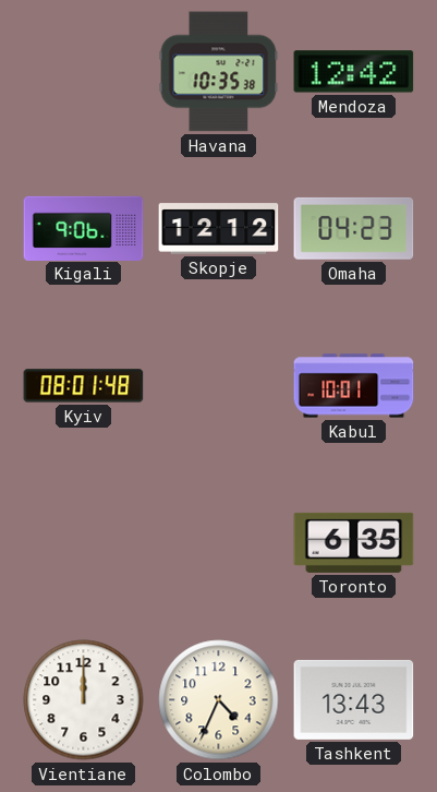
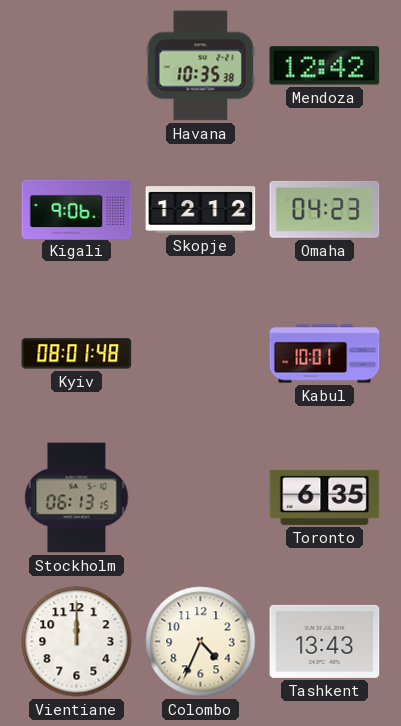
Stockholm: none -> 06:13 (77, 498)
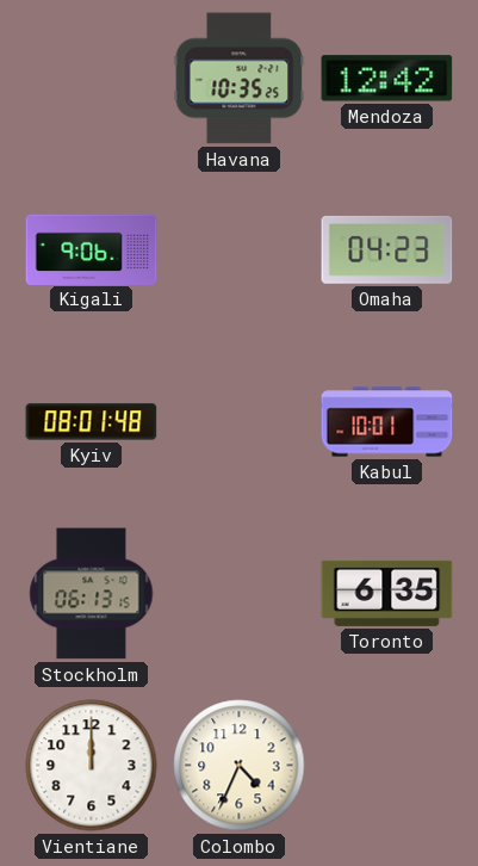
Havana: 10:35:38 -> 10:35:25 (240, 79)
Skopje: 12:12 -> none (201, 210)
Tashkent: 13:43 -> none (325, 641)
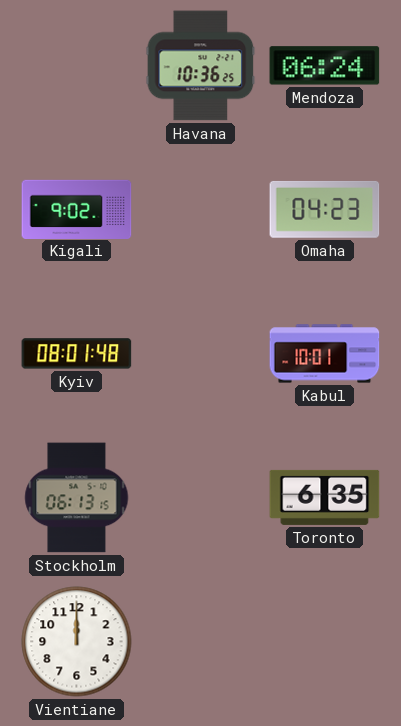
Havana: 10:35 -> 10:36 (201, 66)
Mendoza: 12:42 -> 06:24 (325, 66)
Kigali: 9:06 -> 9:02 (77, 209)
Colombo: 4:34 -> none (240, 766)
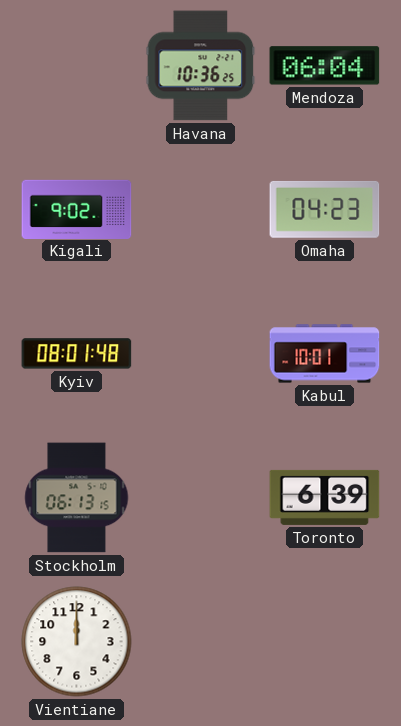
Mendoza: 06:24 -> 06:04 (325, 66)
Toronto: 6:35 -> 6:39 (325, 497)
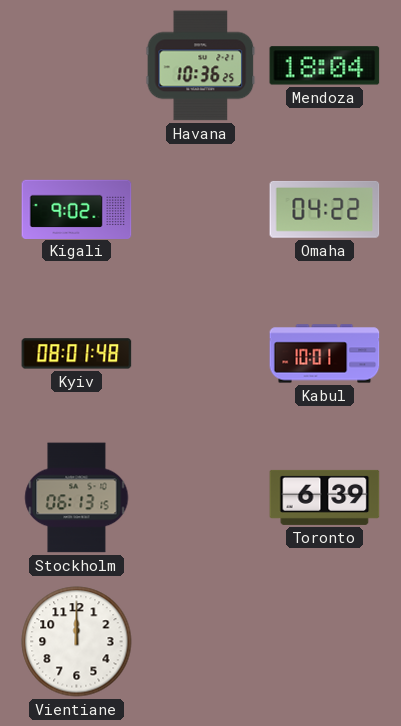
Mendoza: 06:04 -> 18:04 (325, 66)
Omaha: 04:23 -> 04:22 (325, 209)
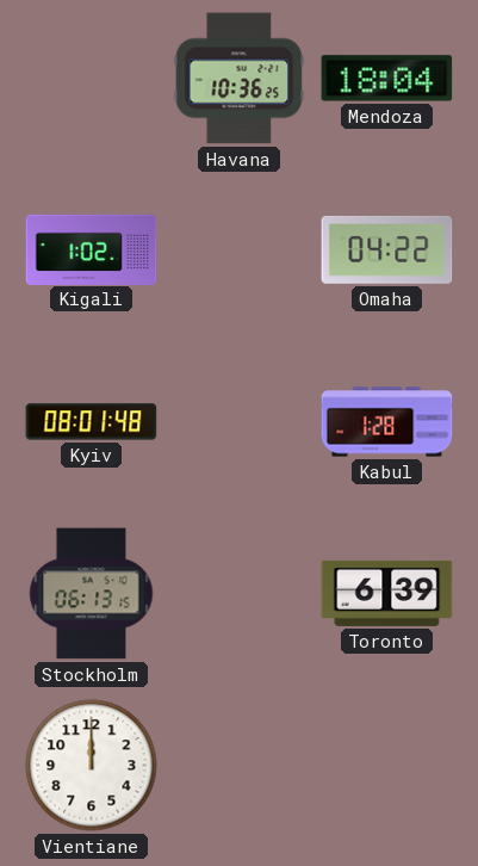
Kigali: 9:02 -> 1:02 (92, 249)
Kabul: 10:01 -> 1:28 (387, 422)
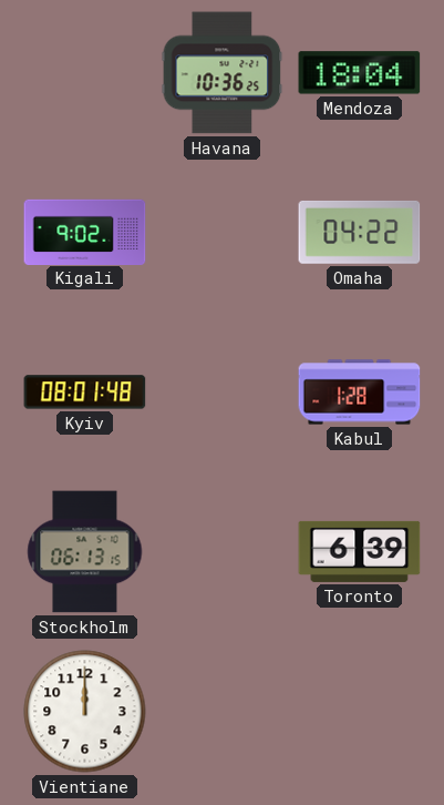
Kigali: 1:02 -> 9:02 (85, 232)
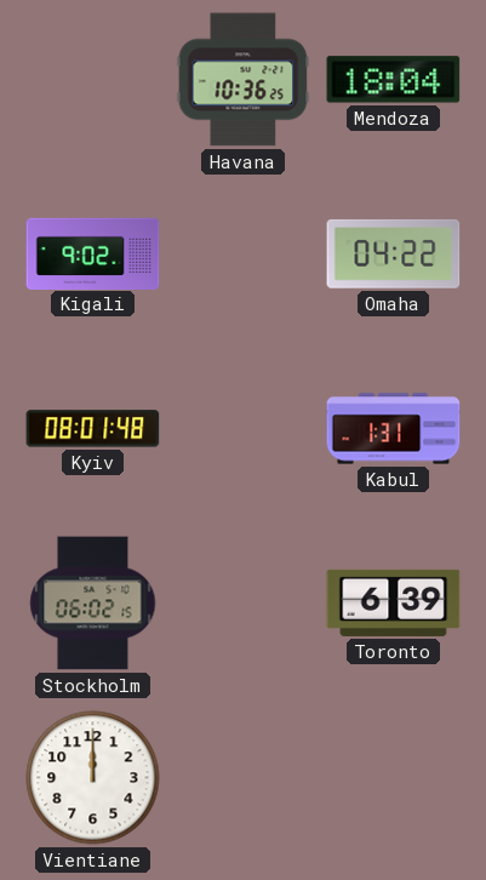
Kabul: 1:28 -> 1:31 (394, 429)
Stockholm: 06:13 -> 06:02 (93, 604)
